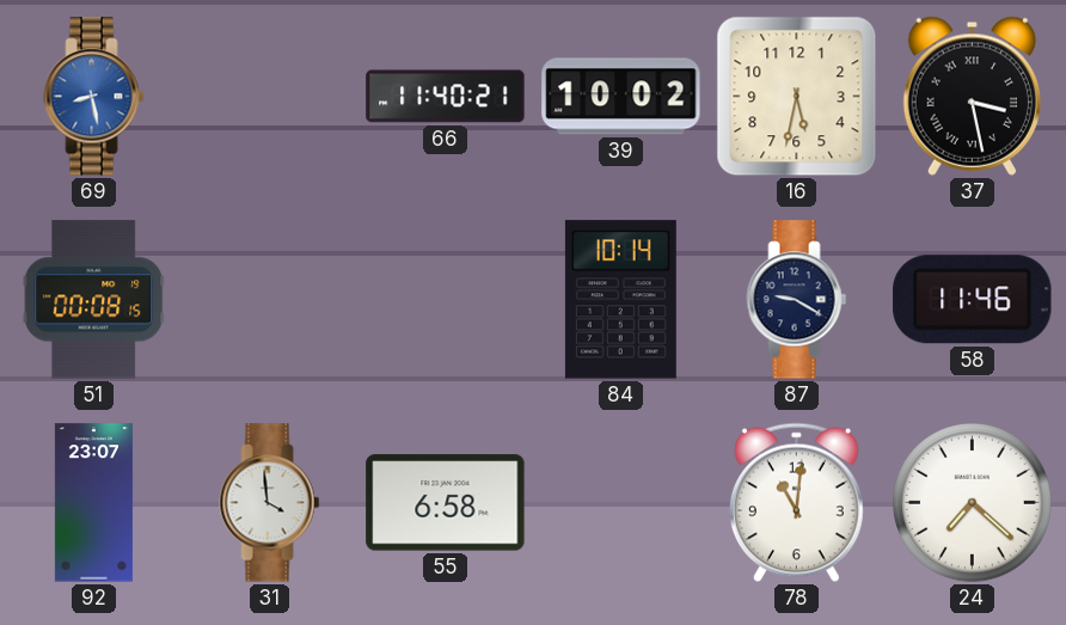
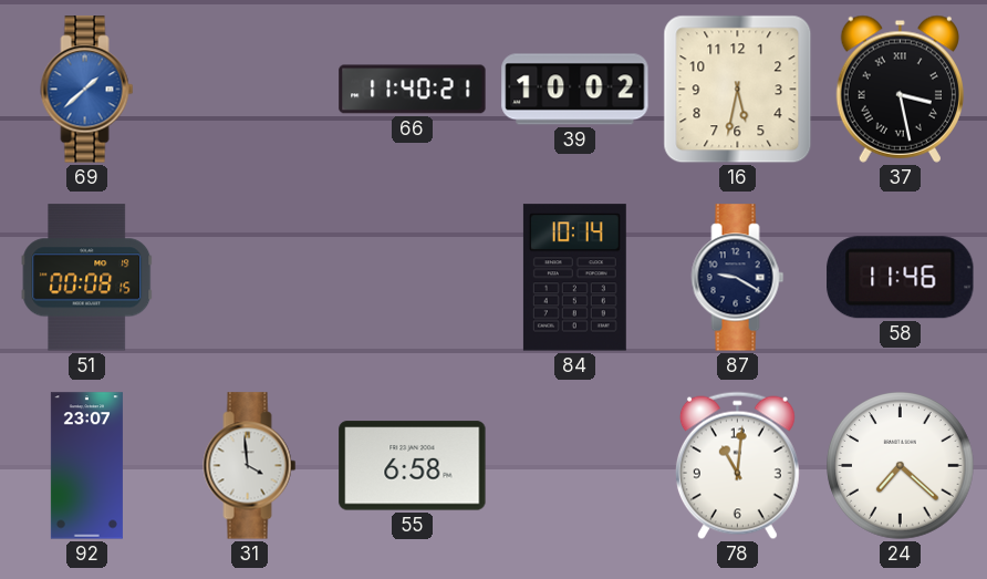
69: 8:28 -> 1:38 (87, 90)
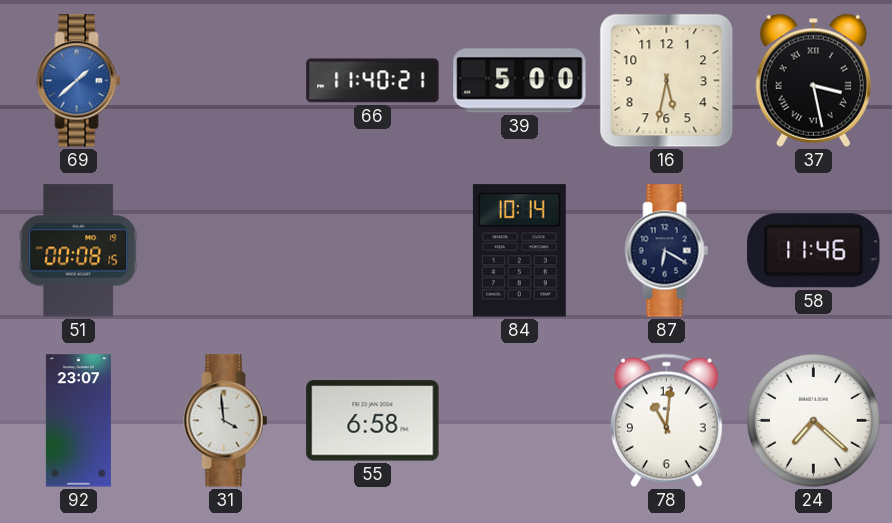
39: 10:02 -> 5:00 (520, 81)
87: 9:20 -> 6:20 (667, 251)
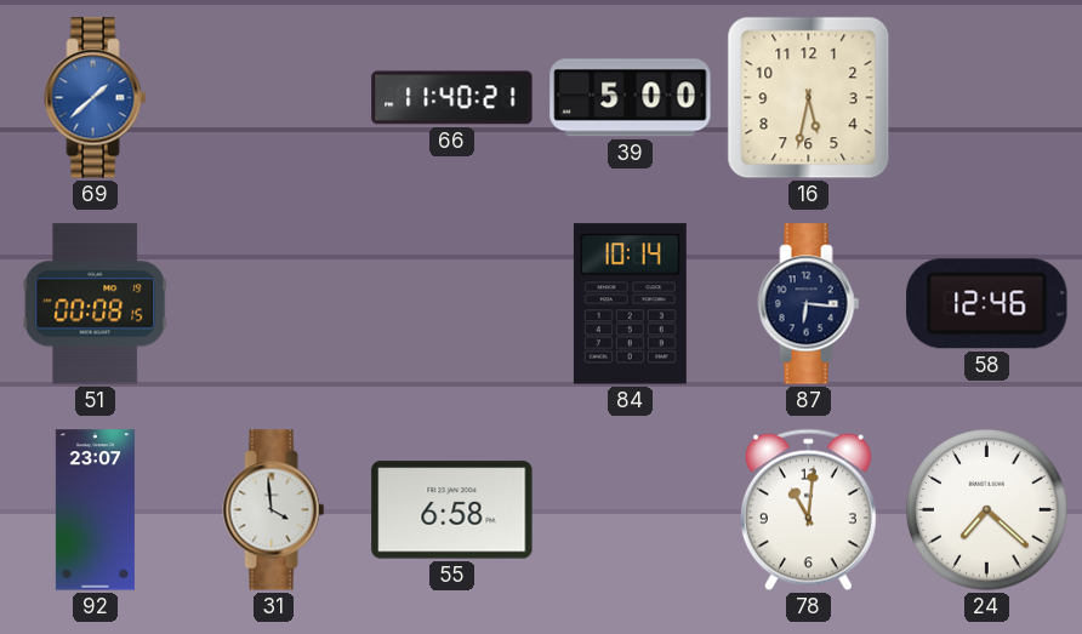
37: 3:28 -> none (813, 80)
87: 6:20 -> 6:16 (809, 304)
58: 11:46 -> 12:46 (987, 304)
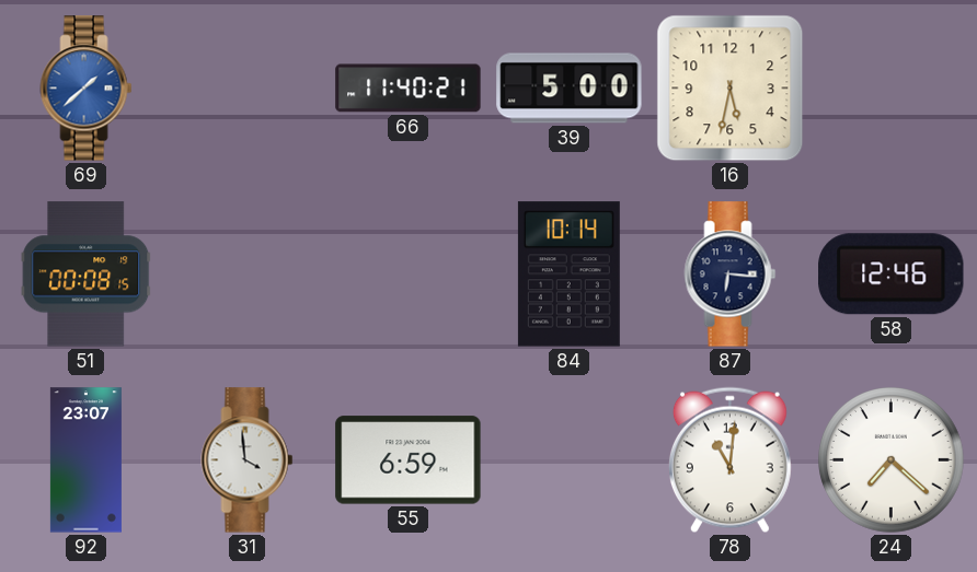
55: 6:58 -> 6:59 (409, 460)
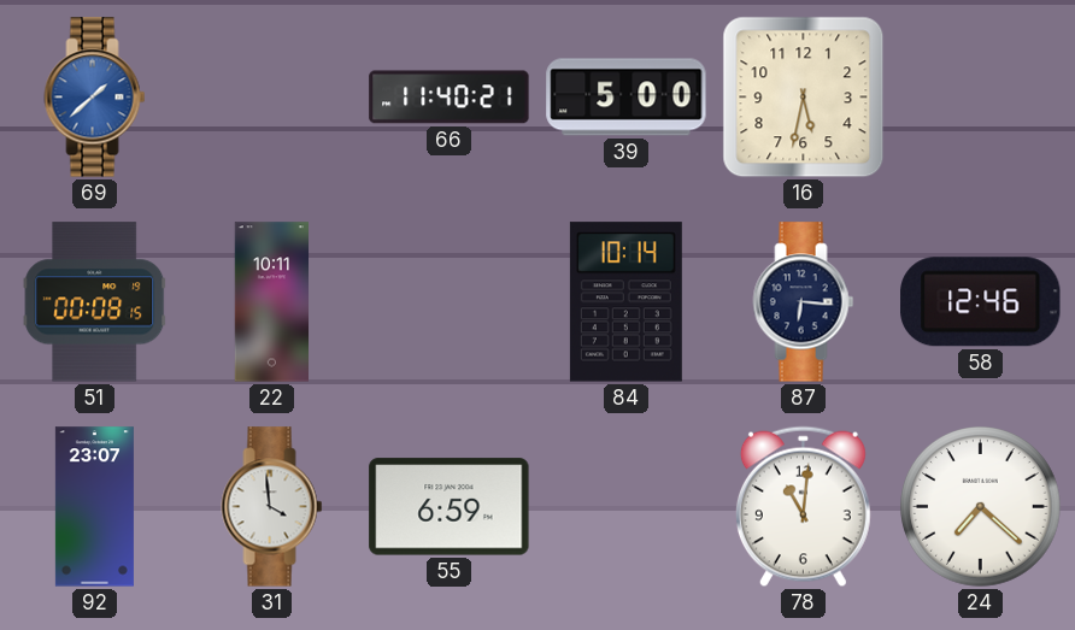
22: none -> 10:11 (271, 302)
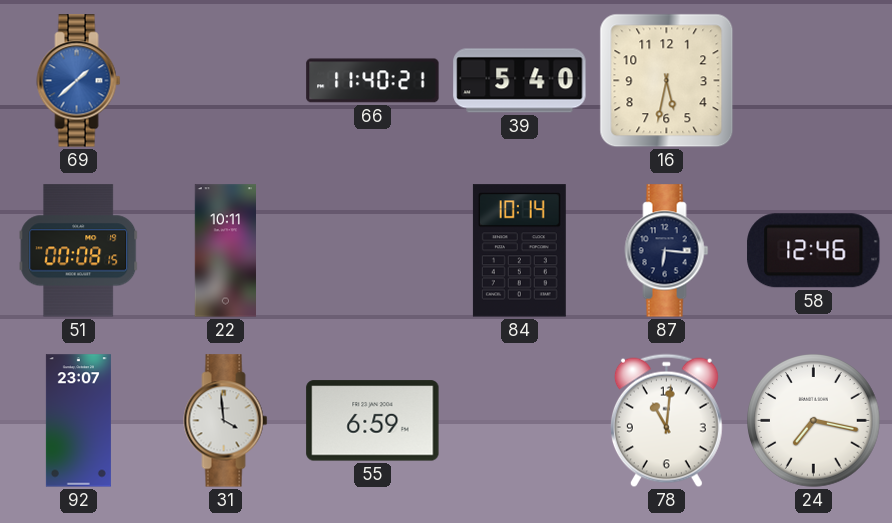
39: 5:00 -> 5:40 (520, 81)
24: 7:22 -> 7:17 (814, 421)
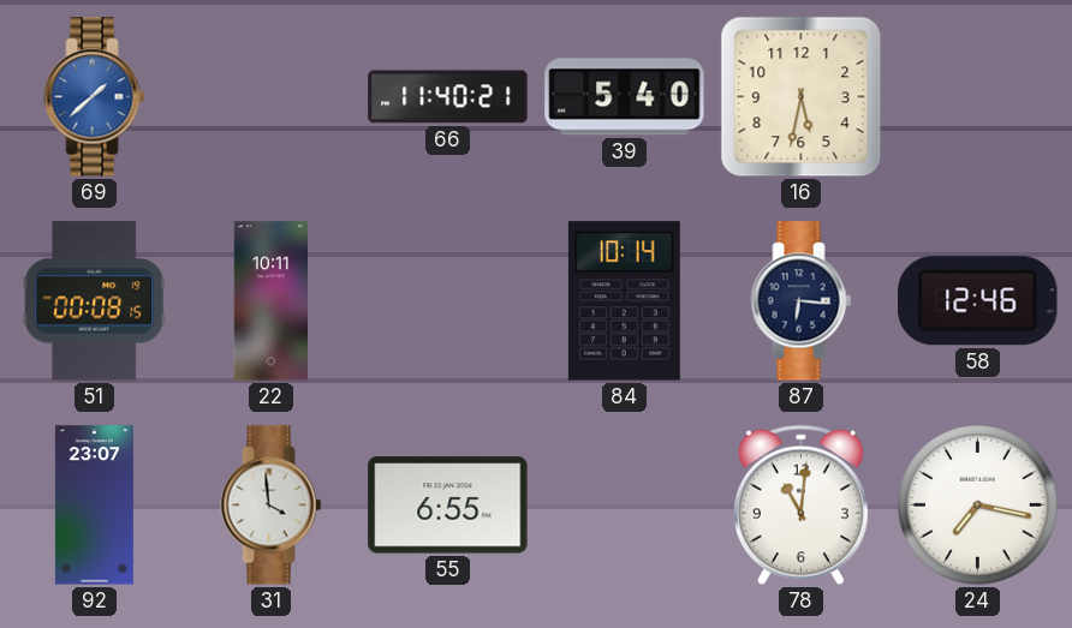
55: 6:59 -> 6:55 (448, 506)
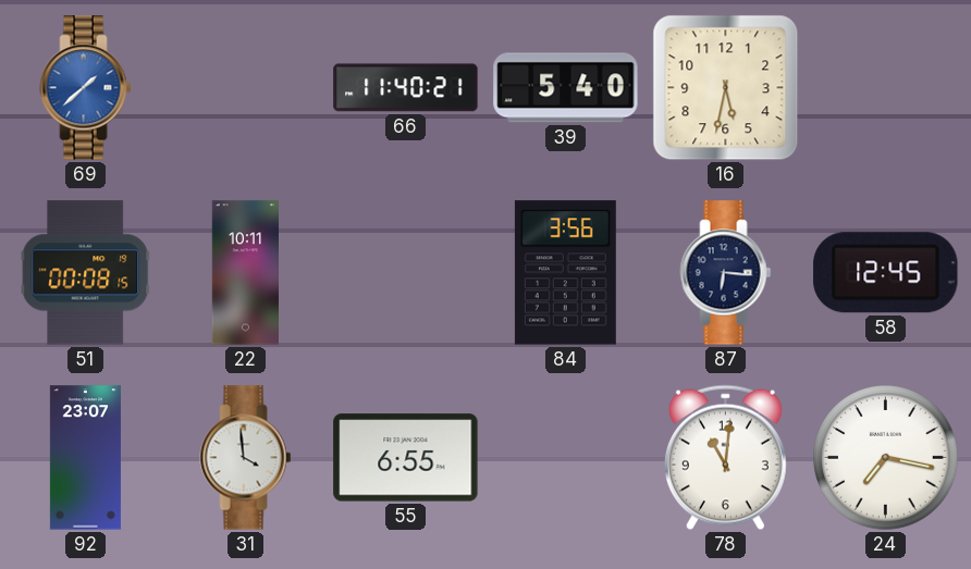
84: 10:14 -> 3:56 (565, 273)
58: 12:46 -> 12:45 (886, 273)
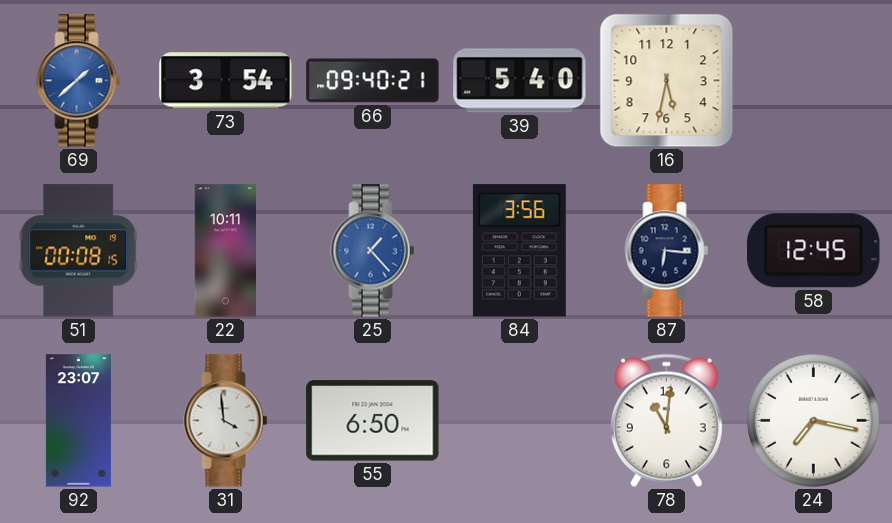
73: none -> 3:54 (226, 81)
66: 11:40 -> 09:40 (373, 81)
25: none -> 1:23 (373, 251)
55: 6:55 -> 6:50 (373, 421)
